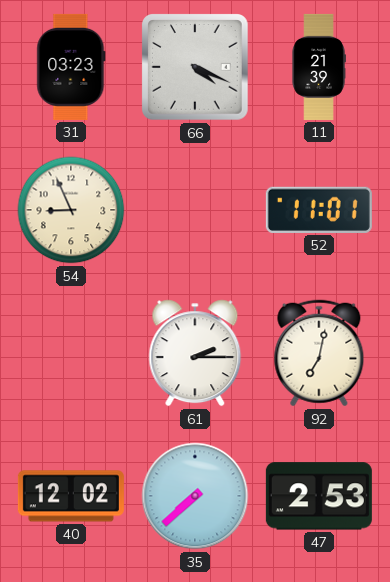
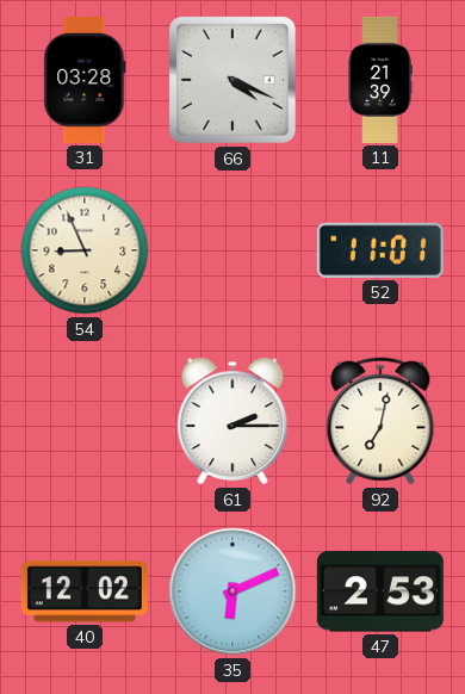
31: 03:23 -> 03:28 (85, 80)
35: 7:38 -> 6:11 (232, 591)
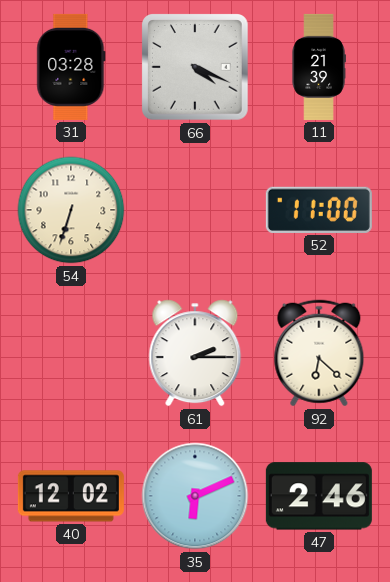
54: 8:56 -> 6:33 (71, 210)
52: 11:01 -> 11:00 (319, 210)
92: 7:02 -> 6:22 (319, 353)
47: 2:53 -> 2:46 (319, 496)
